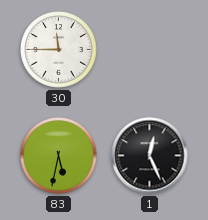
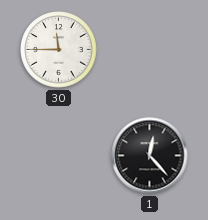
83: 5:32 -> none (59, 156)
1: 12:26 -> 12:23 (150, 156)
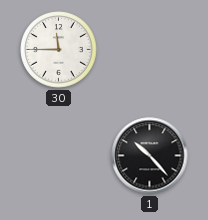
1: 12:23 -> 10:23 (150, 156)
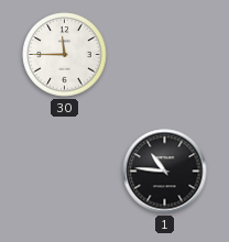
1: 10:23 -> 10:46 (165, 172)
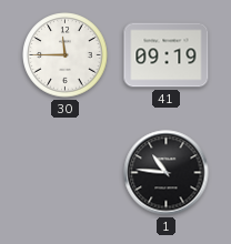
41: none -> 09:19 (167, 55)
